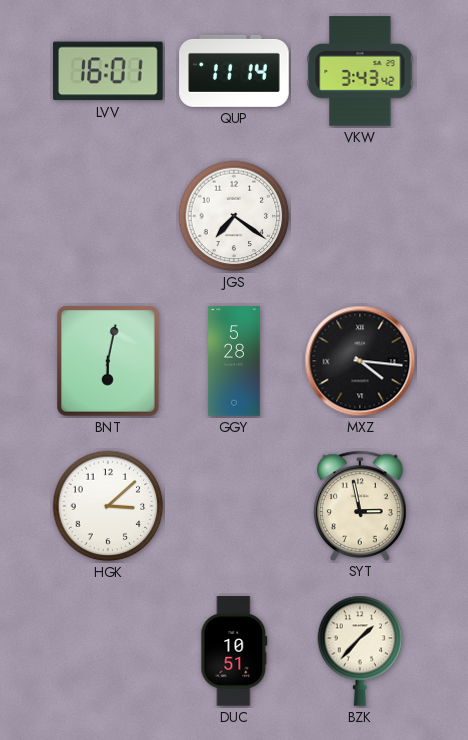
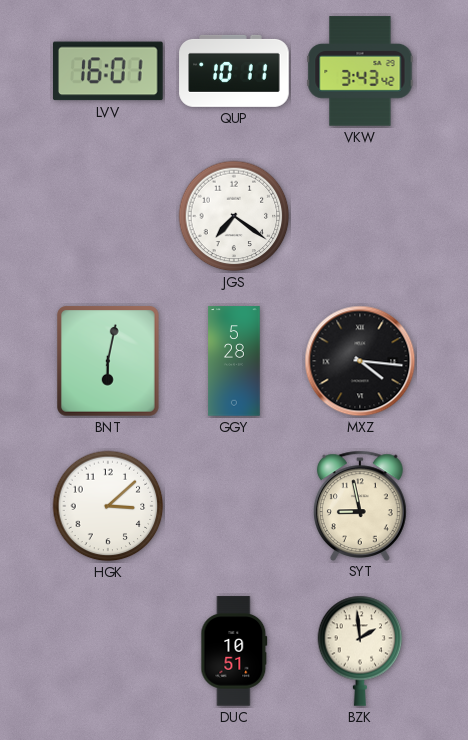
QUP: 11:14 -> 10:11 (234, 71)
SYT: 2:58 -> 8:58 (360, 505)
BZK: 1:37 -> 1:59 (360, 651)
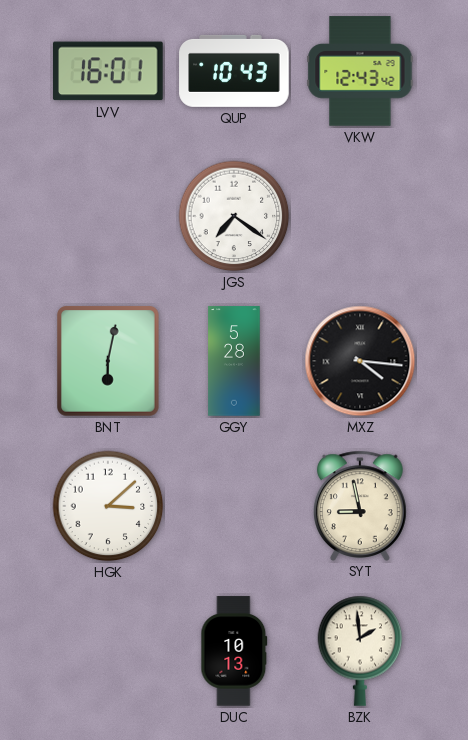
QUP: 10:11 -> 10:43 (234, 71)
VKW: 3:43 -> 12:43 (360, 71)
DUC: 10:51 -> 10:13 (234, 651)
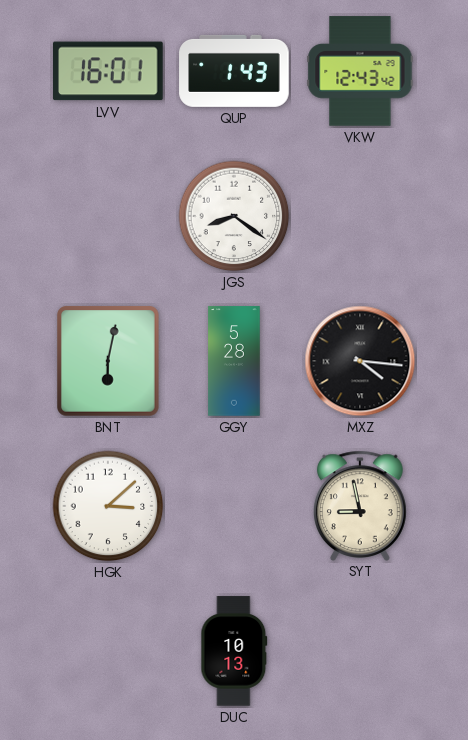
QUP: 10:43 -> 1:43 (234, 71)
JGS: 7:21 -> 8:21 (234, 216)
BZK: 1:59 -> none (360, 651)
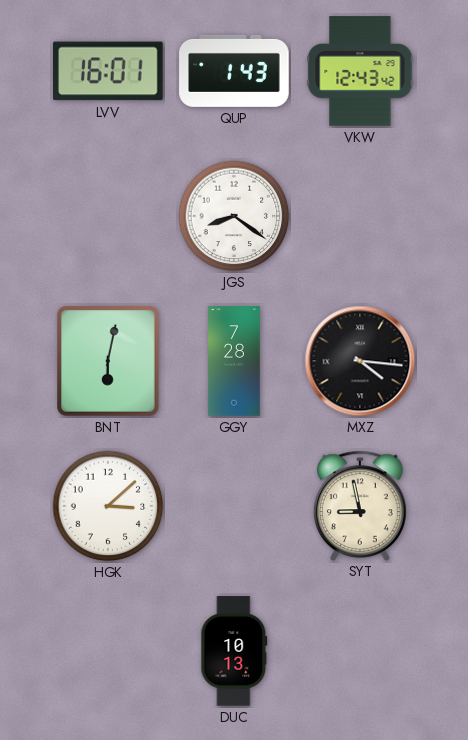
GGY: 5:28 -> 7:28 (234, 361)
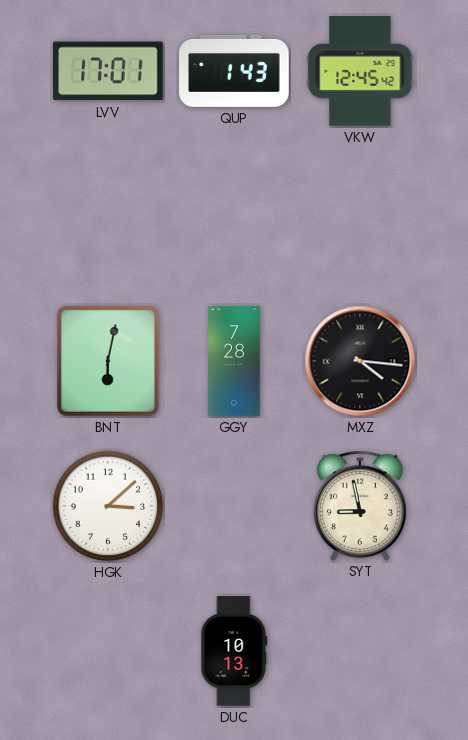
LVV: 16:01 -> 17:01 (109, 71)
VKW: 12:43 -> 12:45 (360, 71)
JGS: 8:21 -> none (234, 216)
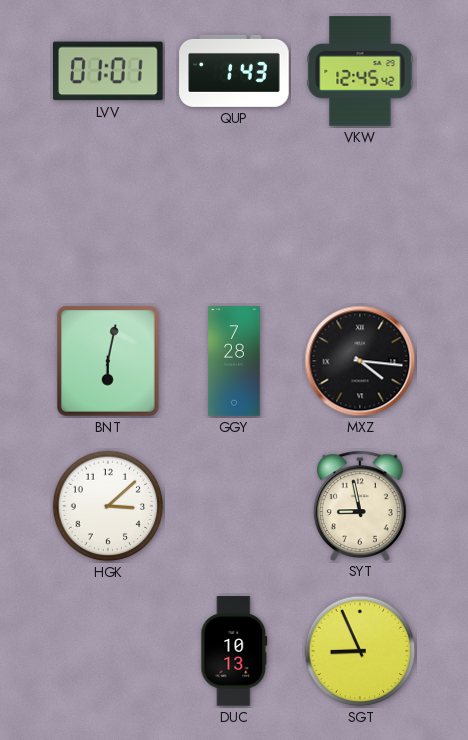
LVV: 17:01 -> 01:01 (109, 71)
SGT: none -> 8:56 (360, 651)
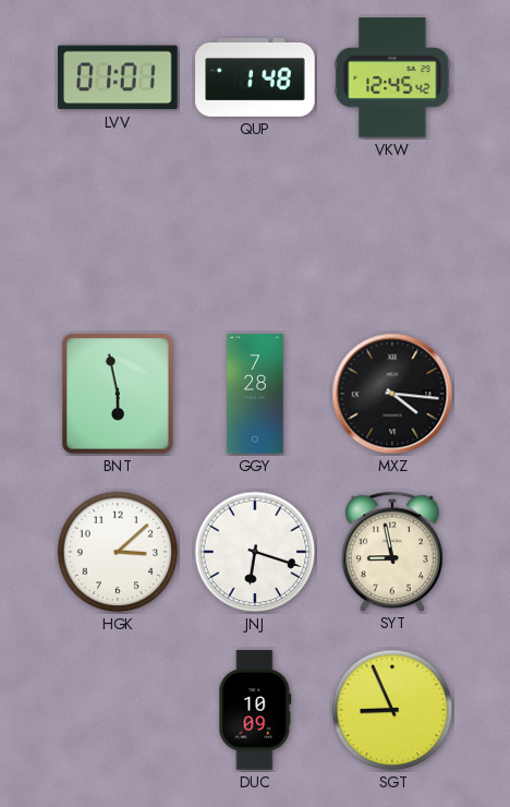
QUP: 1:43 -> 1:48 (255, 77)
BNT: 6:02 -> 5:58 (119, 394)
JNJ: none -> 6:18 (255, 552)
DUC: 10:13 -> 10:09 (255, 710)
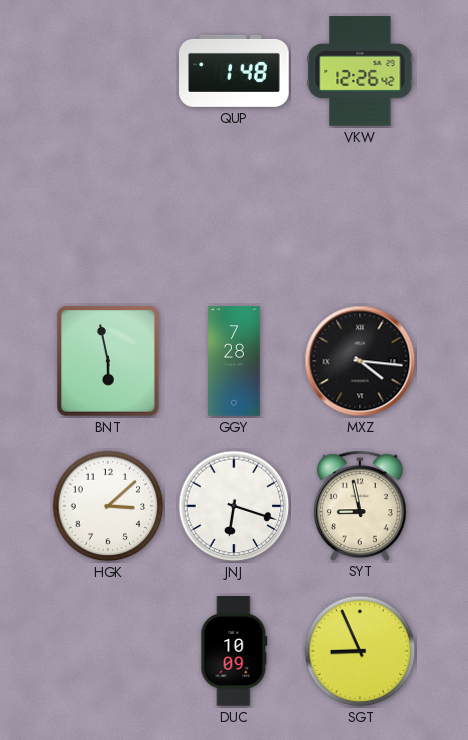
LVV: 01:01 -> none (119, 77)
VKW: 12:45 -> 12:26 (360, 71)
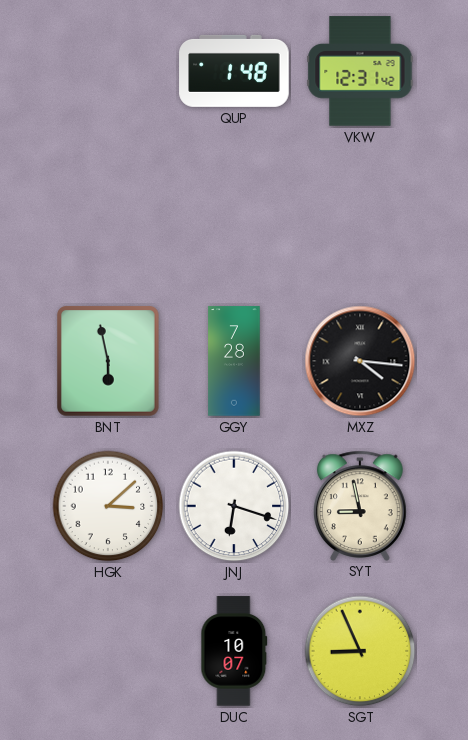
VKW: 12:26 -> 12:31 (360, 71)
DUC: 10:09 -> 10:07 (234, 651)
